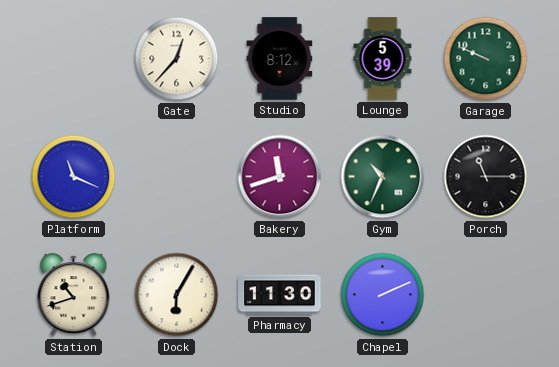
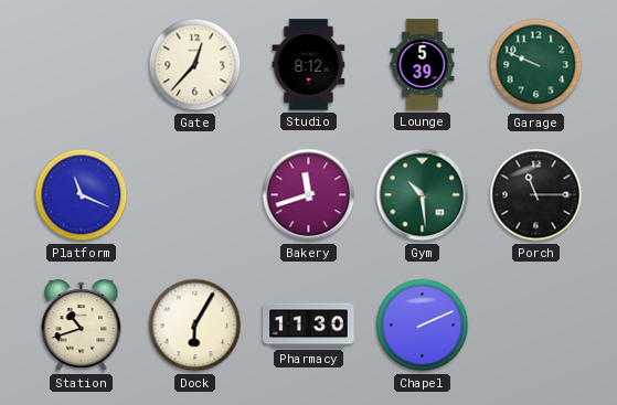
Gym: 10:34 -> 10:29 (423, 195)
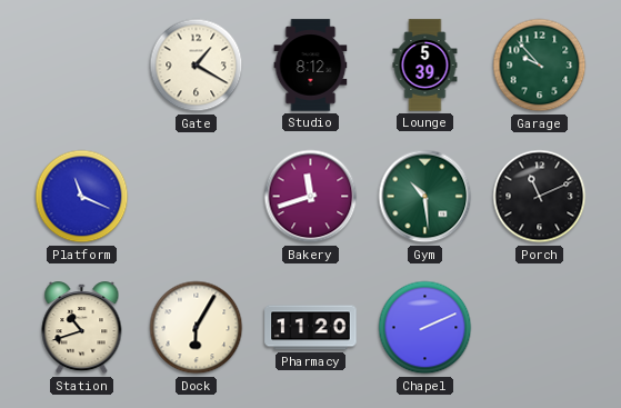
Gate: 12:37 -> 1:20 (197, 66)
Garage: 9:49 -> 9:53 (540, 66)
Porch: 11:15 -> 11:11 (540, 197)
Pharmacy: 11:30 -> 11:20 (311, 328)
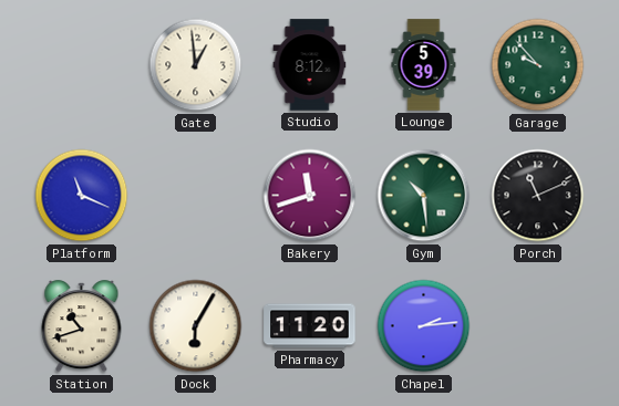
Gate: 1:20 -> 12:59 (196, 65)
Chapel: 2:11 -> 2:14 (424, 326)
